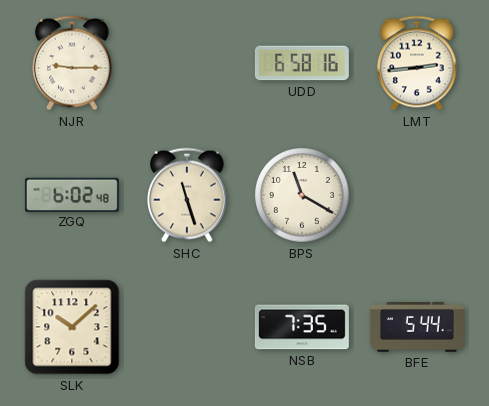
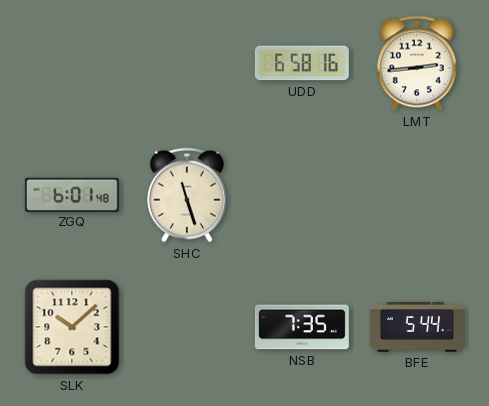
NJR: 9:15 -> none (72, 63)
ZGQ: 6:02 -> 6:01 (72, 194)
BPS: 11:20 -> none (302, 195)
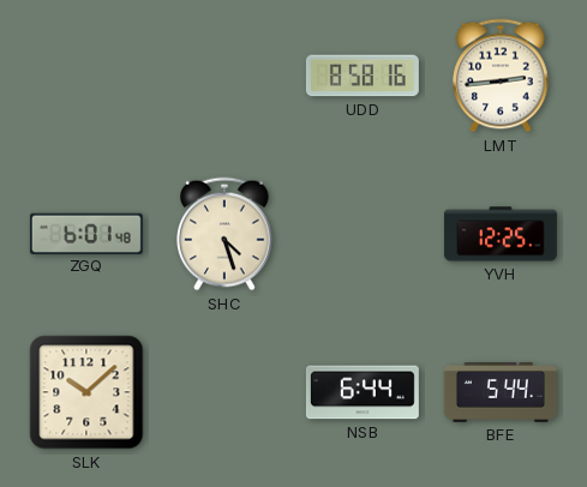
UDD: 6:58 -> 8:58 (363, 76)
SHC: 11:27 -> 4:27 (224, 234)
YVH: none -> 12:25 (501, 234)
NSB: 7:35 -> 6:44 (363, 392)
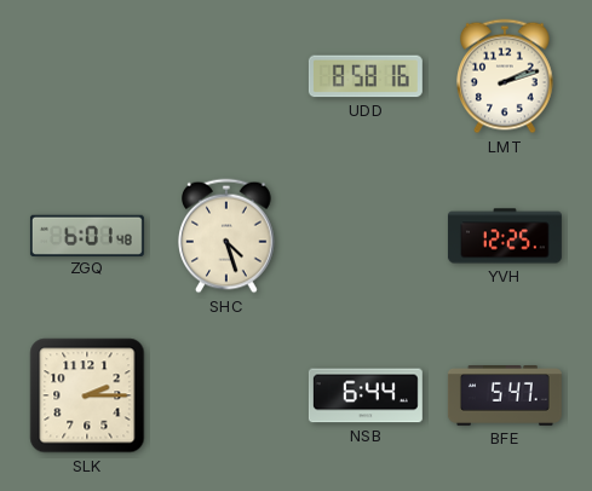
LMT: 2:44 -> 2:12 (505, 76)
SLK: 10:08 -> 2:15 (87, 395)
BFE: 5:44 -> 5:47 (505, 397)
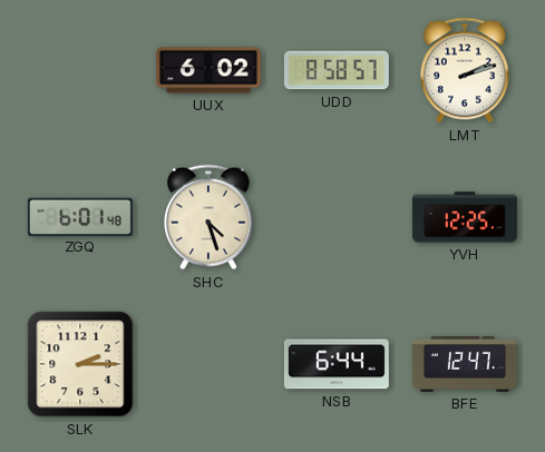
UUX: none -> 6:02 (208, 70)
UDD: 8:58:16 -> 8:58:57 (337, 70)
BFE: 5:47 -> 12:47 (465, 365)
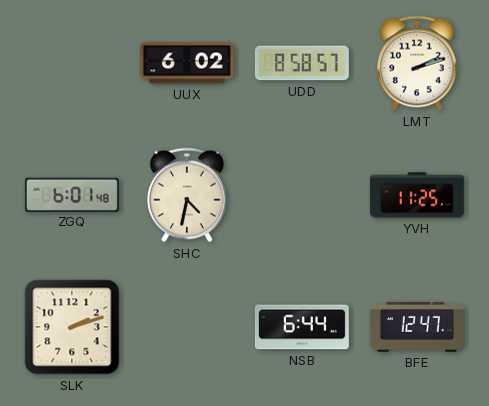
SHC: 4:27 -> 4:32 (187, 195)
YVH: 12:25 -> 11:25 (417, 195)
SLK: 2:15 -> 2:12 (72, 327)
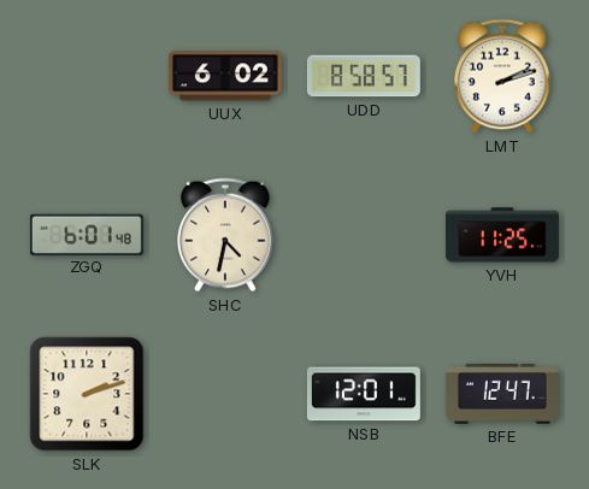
NSB: 6:44 -> 12:01 (364, 394)
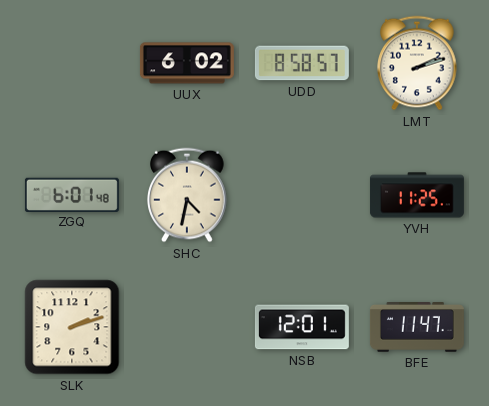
BFE: 12:47 -> 11:47 (417, 328)
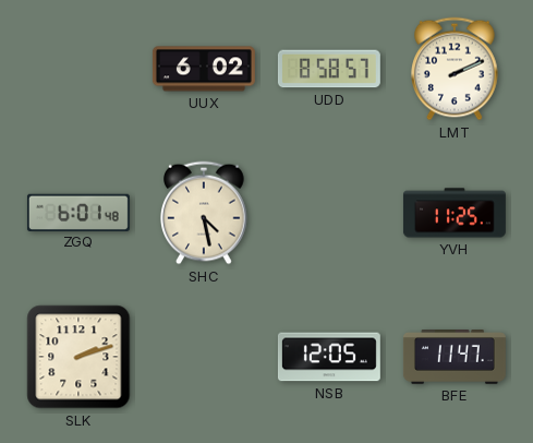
LMT: 2:12 -> 2:11 (455, 69)
SHC: 4:32 -> 4:28 (204, 213)
NSB: 12:01 -> 12:05 (329, 357)
